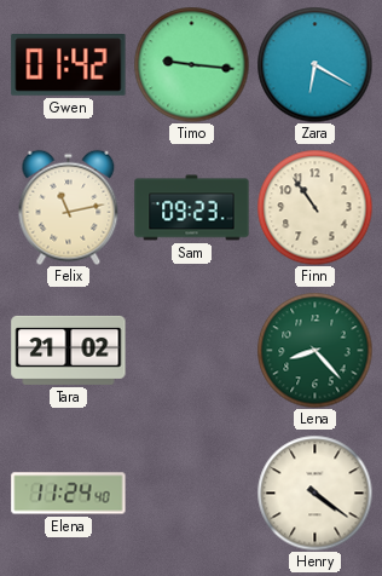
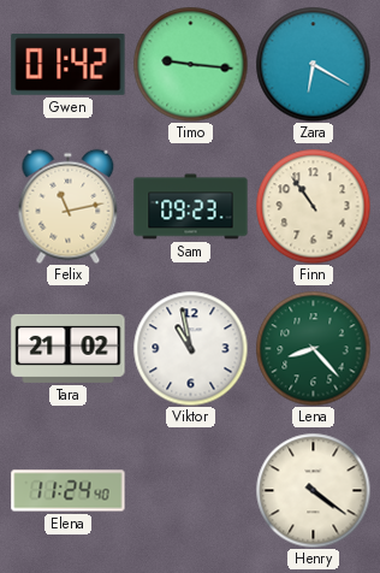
Viktor: none -> 10:58 (190, 348)
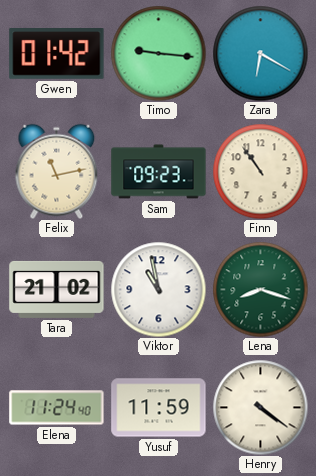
Lena: 8:23 -> 8:18 (260, 289)
Yusuf: none -> 11:59 (159, 408)
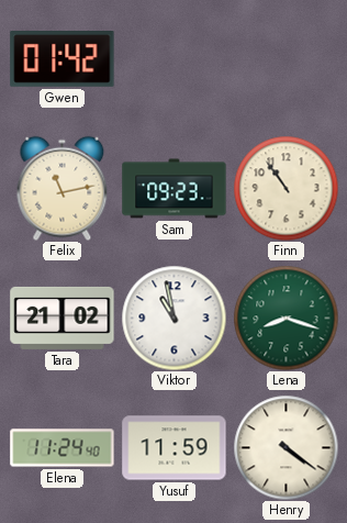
Timo: 9:16 -> none (158, 53)
Zara: 6:20 -> none (260, 53)
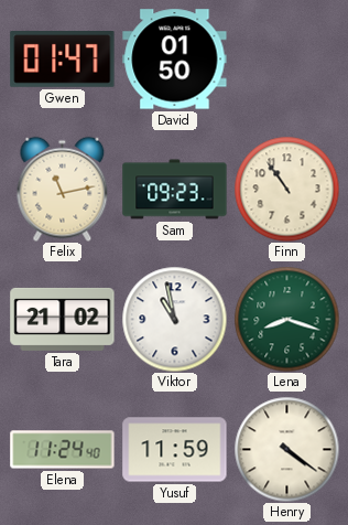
Gwen: 01:42 -> 01:47 (63, 60)
David: none -> 01:50 (175, 60)
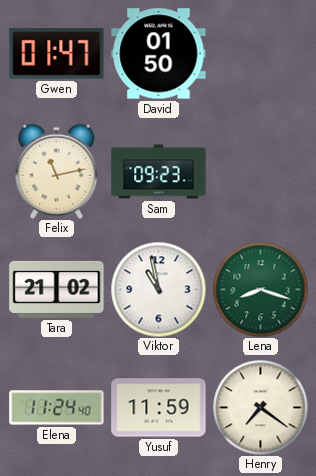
Finn: 10:54 -> none (286, 189)
Henry: 4:21 -> 7:21 (260, 407)
